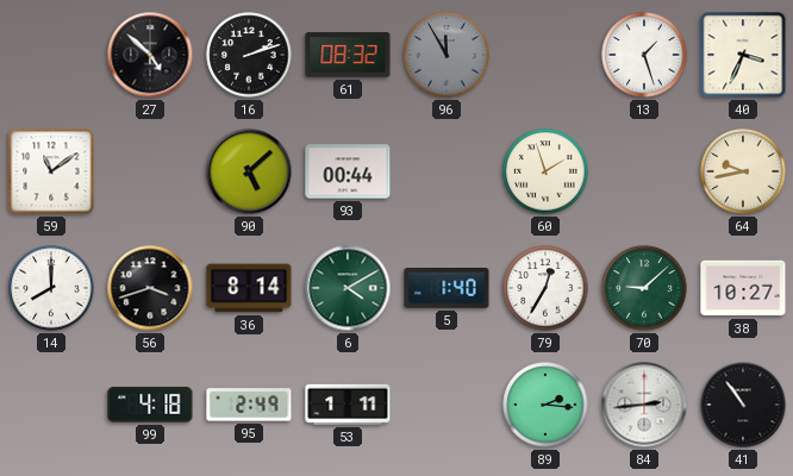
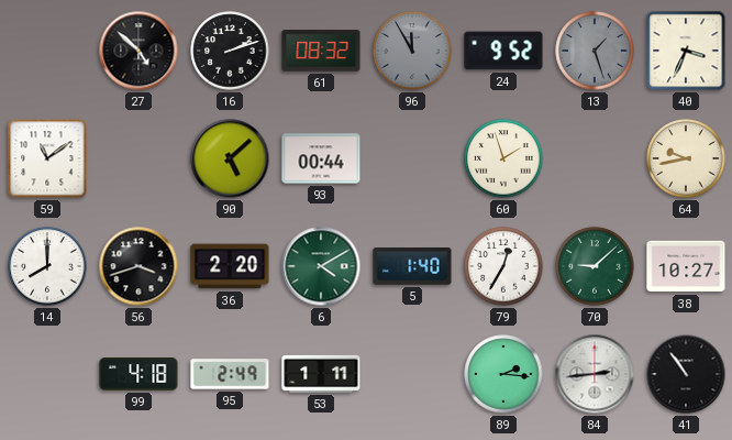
24: none -> 9:52 (503, 51)
13 dial: white -> grey (595, 51)
36: 8:14 -> 2:20 (230, 266)
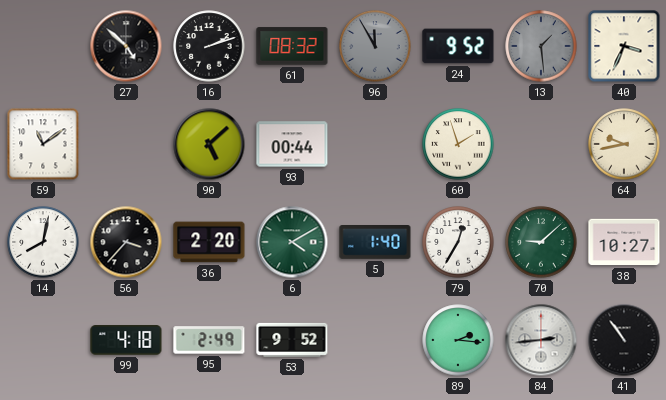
13: 1:27 -> 1:29 (541, 46)
14: 8:00 -> 8:02 (43, 242)
56: 3:42 -> 3:37 (126, 242)
53: 1:11 -> 9:52 (292, 340)
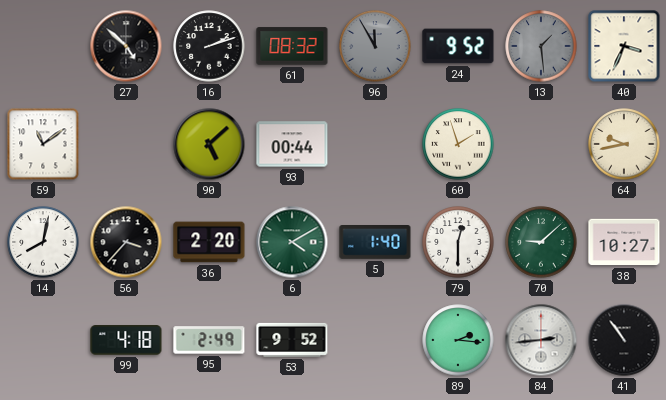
79: 12:35 -> 12:30 (458, 242)
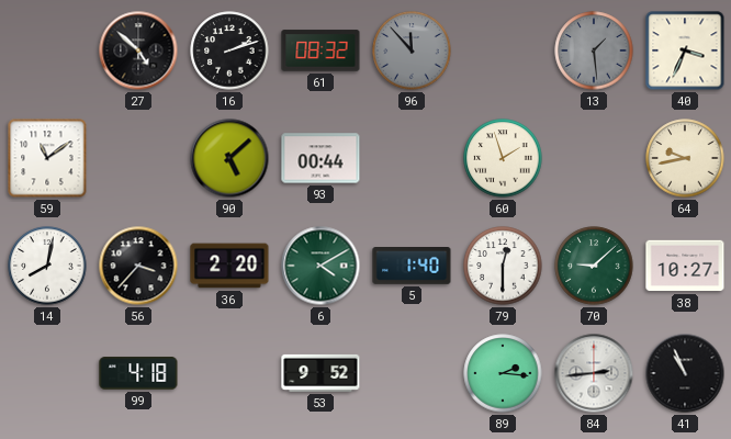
96: 11:55 -> 11:53 (412, 50)
24: 9:52 -> none (458, 46)
95: 2:49 -> none (209, 340)
41: 10:54 -> 10:56 (685, 373)
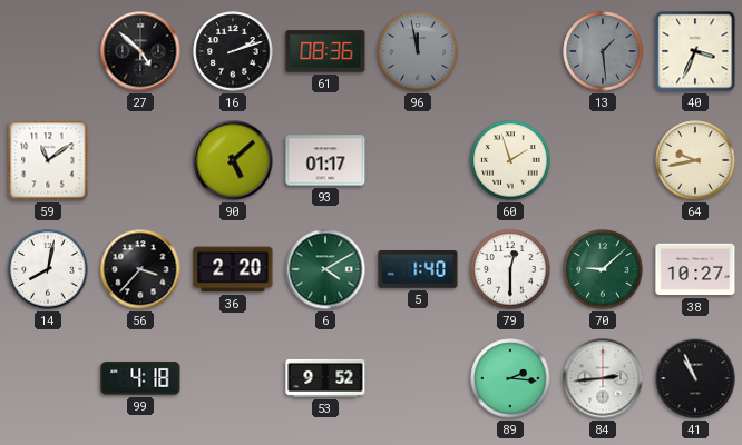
61: 08:32 -> 08:36 (325, 51)
96: 11:53 -> 11:58 (418, 51)
93: 00:44 -> 01:17 (325, 160)
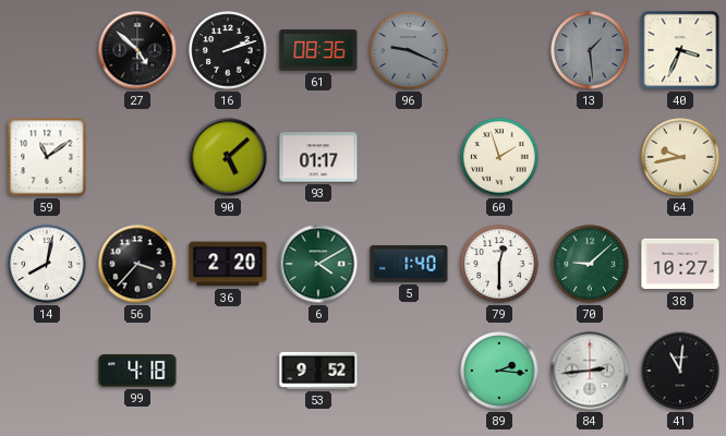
96: 11:58 -> 9:19 (409, 50)
41: 10:56 -> 11:01 (680, 371)
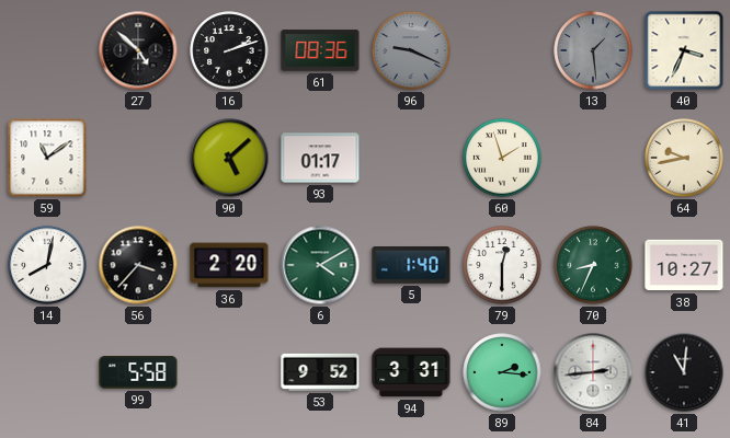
70: 9:08 -> 8:34 (593, 265)
99: 4:18 -> 5:58 (138, 372)
94: none -> 3:31 (411, 372)
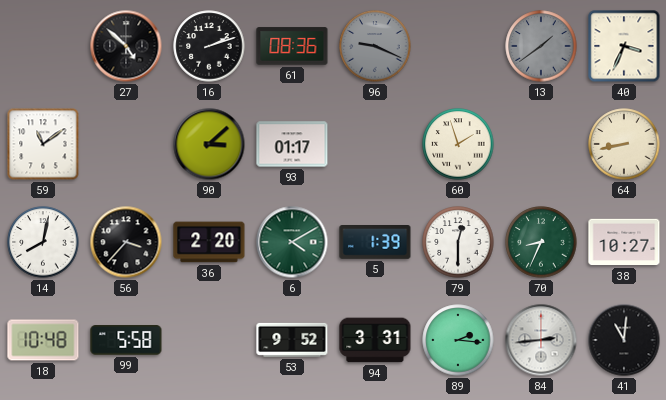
13: 1:29 -> 1:39 (541, 46)
90: 5:08 -> 3:08 (209, 144)
64: 9:43 -> 8:43 (624, 144)
5: 1:40 -> 1:39 (375, 243)
18: none -> 10:48 (43, 340)
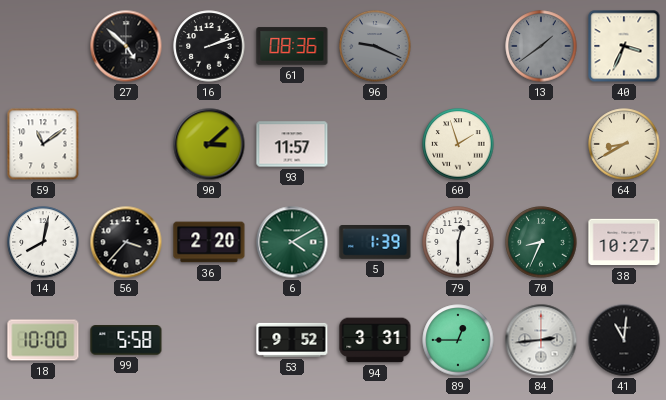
93: 01:17 -> 11:57 (292, 144)
64: 8:43 -> 8:40 (624, 144)
18: 10:48 -> 10:00 (43, 340)
89: 2:16 -> 12:45 (458, 340)
